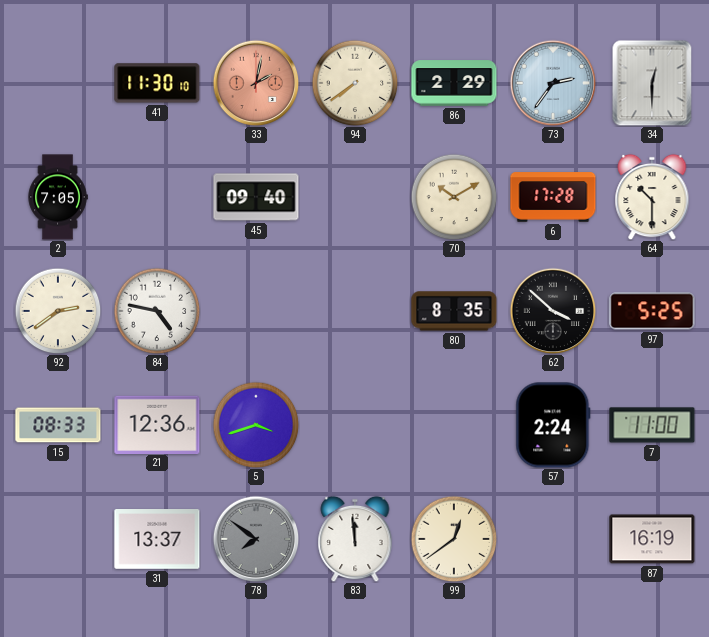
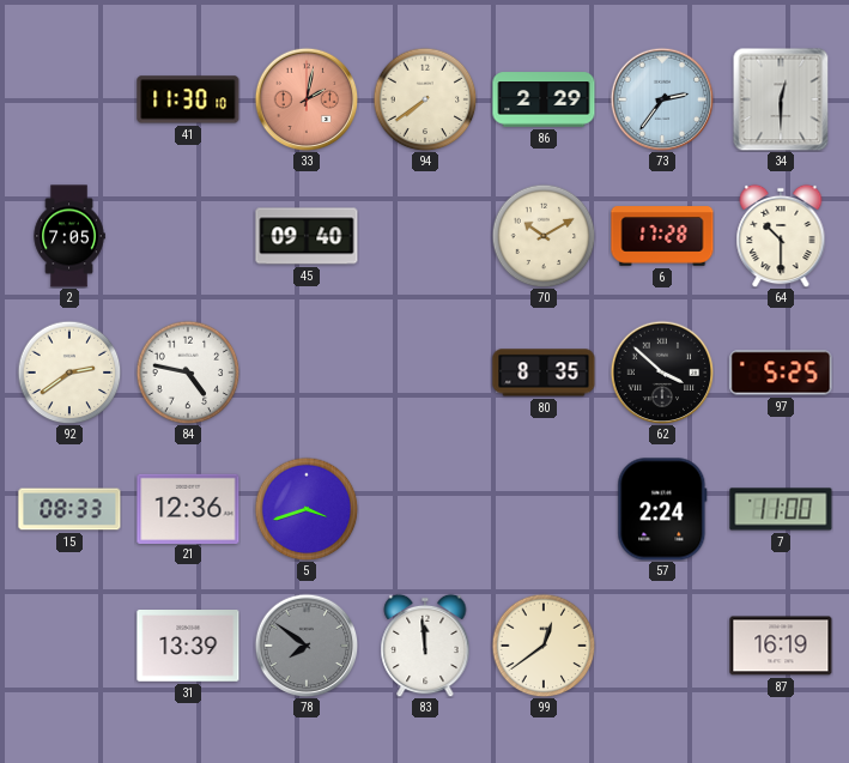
31: 13:37 -> 13:39 (188, 647)
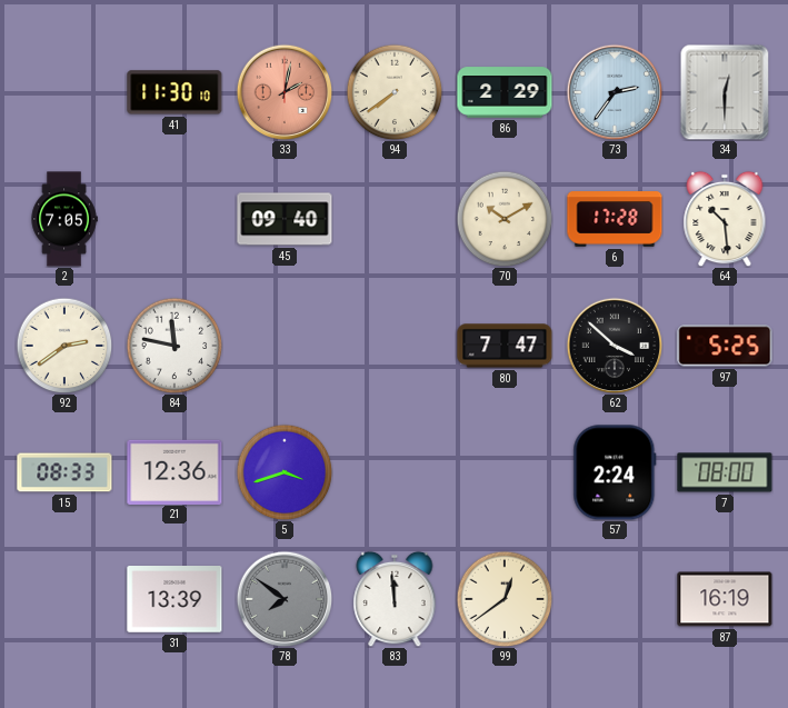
64: 10:30 -> 10:29 (725, 219)
84: 4:47 -> 11:47 (174, 346)
80: 8:35 -> 7:47 (505, 346)
7: 11:00 -> 08:00 (725, 472)
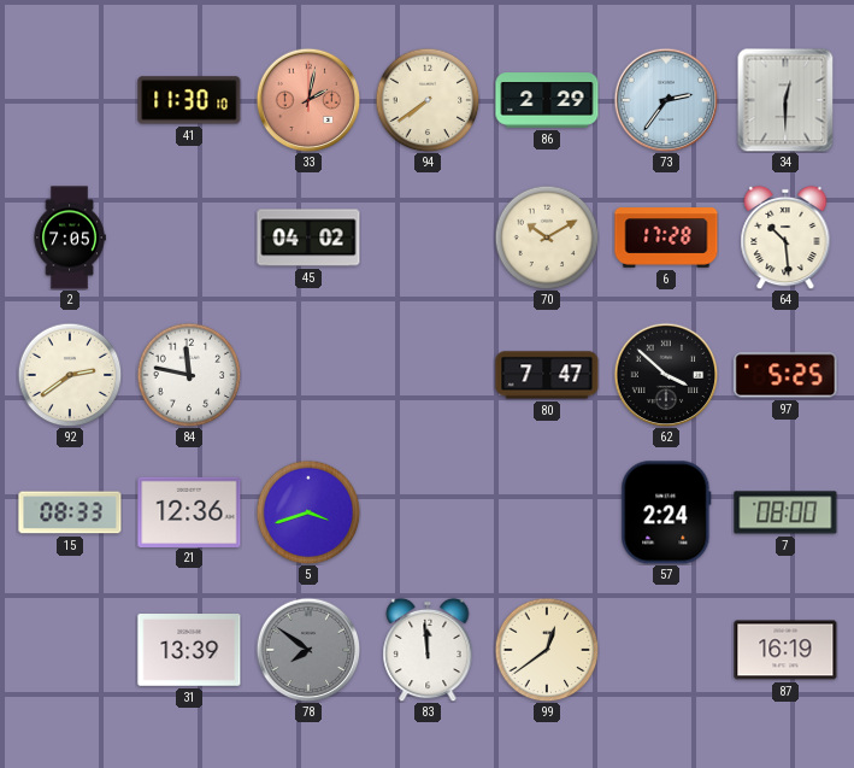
45: 09:40 -> 04:02 (308, 238)
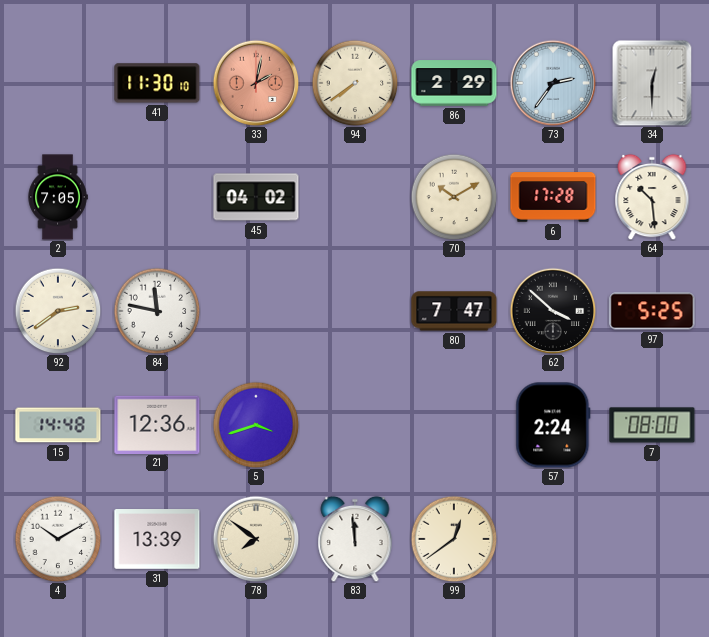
15: 08:33 -> 14:48 (58, 425)
4: none -> 10:10 (58, 539)
78 dial: grey -> cream (256, 539)
87: 16:19 -> none (785, 650)
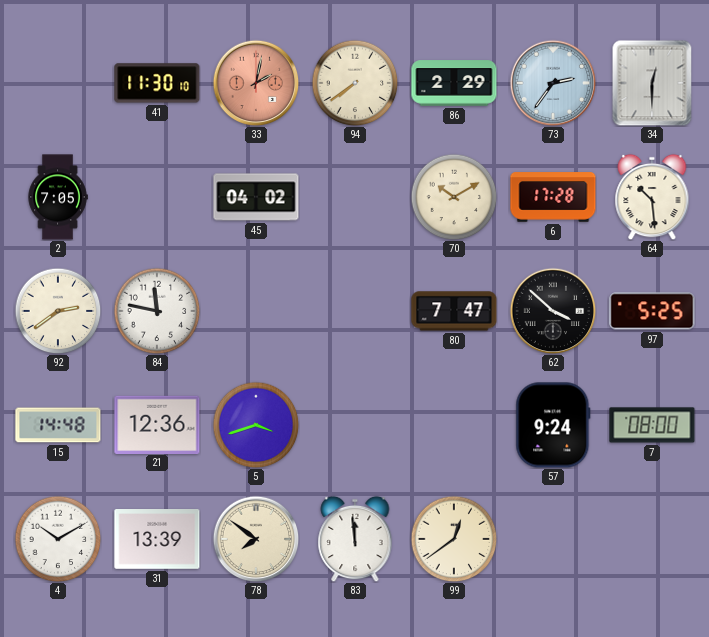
57: 2:24 -> 9:24 (553, 425)
